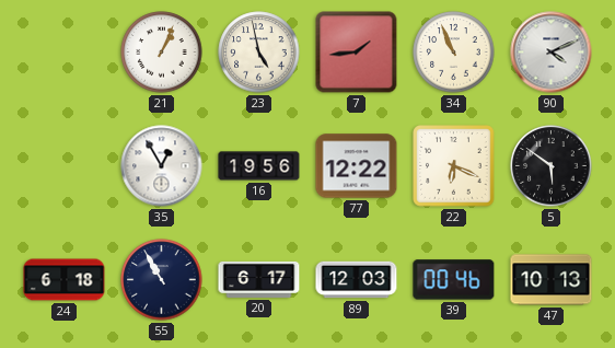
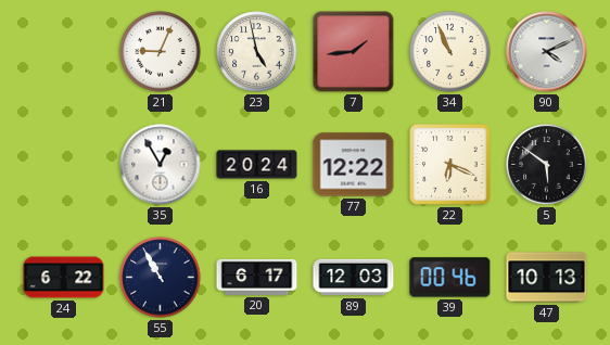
21: 1:04 -> 9:04 (161, 52)
16: 19:56 -> 20:24 (257, 165)
24: 6:18 -> 6:22 (64, 278)
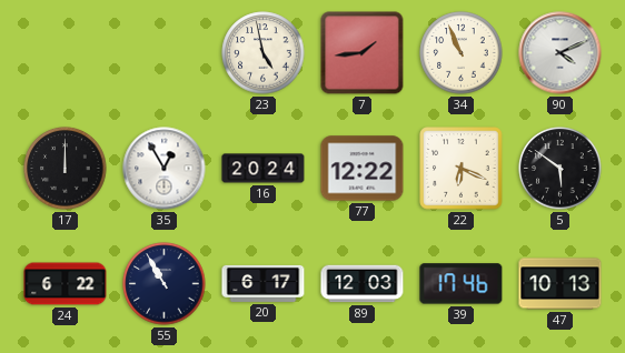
21: 9:04 -> none (161, 52)
17: none -> 12:00 (66, 169)
39: 00:46 -> 17:46 (462, 284)
